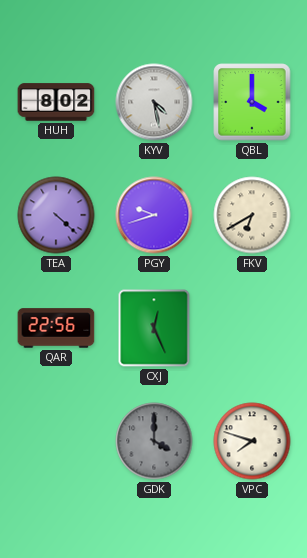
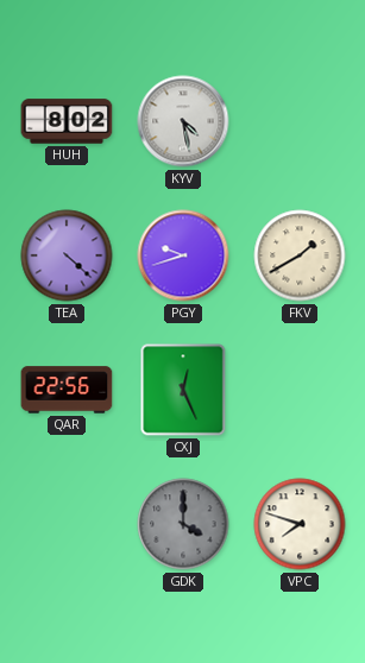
QBL: 4:00 -> none (252, 102)
FKV: 6:40 -> 1:40 (300, 255)
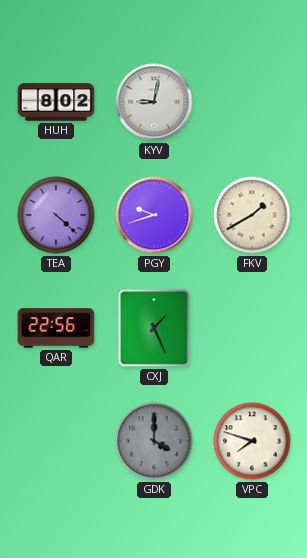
KYV: 4:28 -> 9:02 (154, 102)
CXJ: 12:26 -> 1:26 (154, 328)
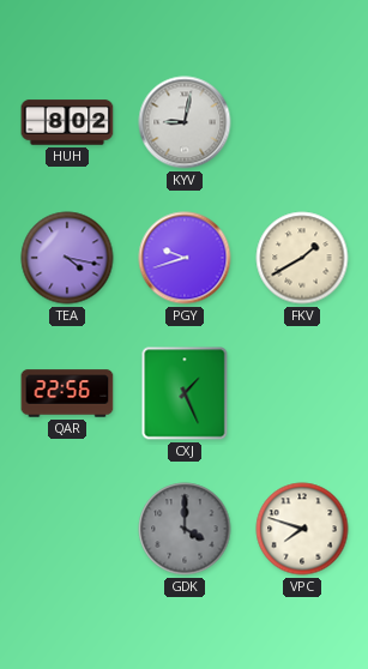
TEA: 4:22 -> 4:17 (67, 258)
